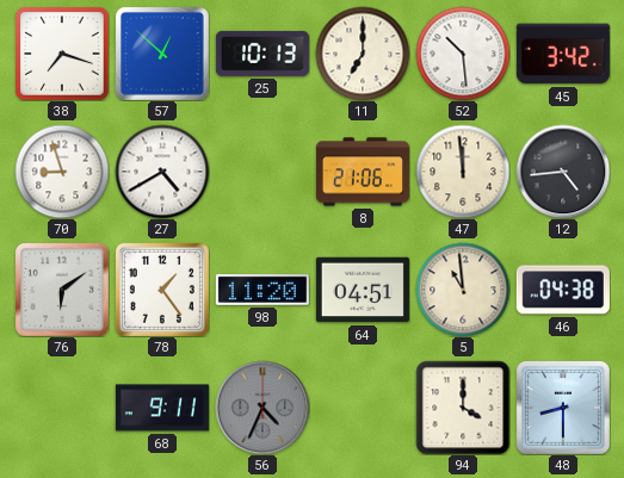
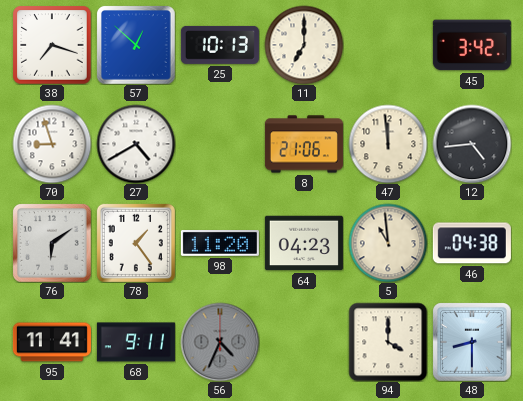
52: 10:29 -> none (463, 54)
64: 04:51 -> 04:23 (304, 243)
95: none -> 11:41 (52, 342)
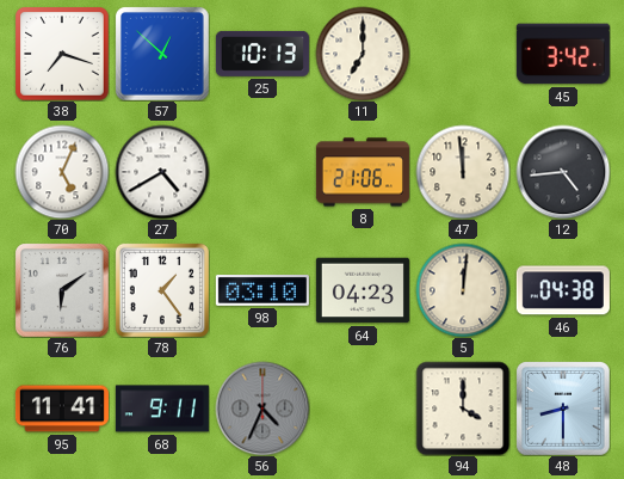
70: 8:57 -> 5:04 (62, 172)
98: 11:20 -> 03:10 (262, 291)
5: 10:59 -> 12:01 (463, 290)
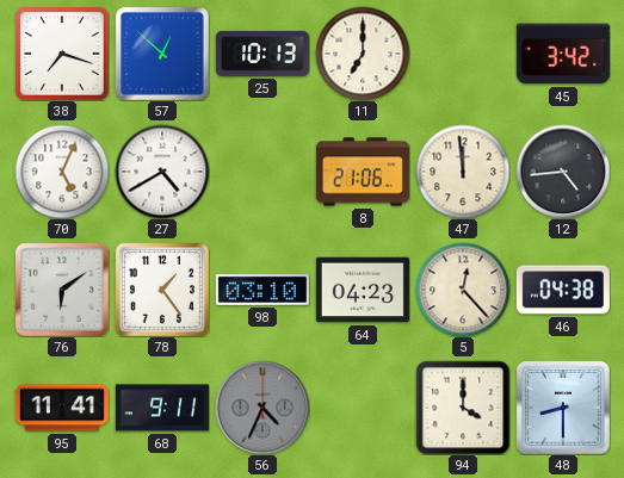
5: 12:01 -> 12:23 (463, 290)
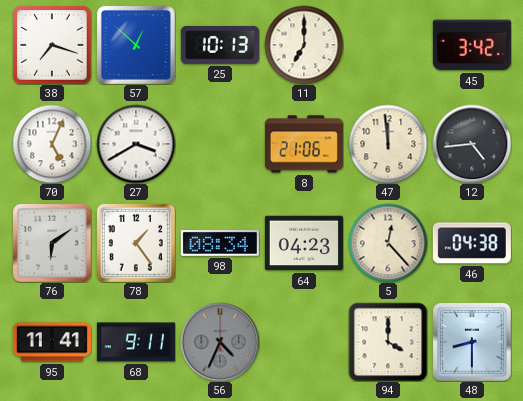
27: 4:40 -> 3:40 (136, 144)
98: 03:10 -> 08:34 (220, 244)
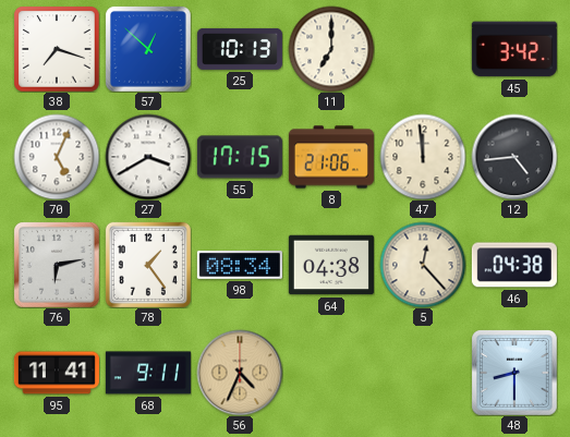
55: none -> 17:15 (240, 157)
76: 6:09 -> 6:13 (57, 265)
64: 04:23 -> 04:38 (331, 265)
56 dial: grey -> champagne (240, 373)
94: 4:00 -> none (388, 342)
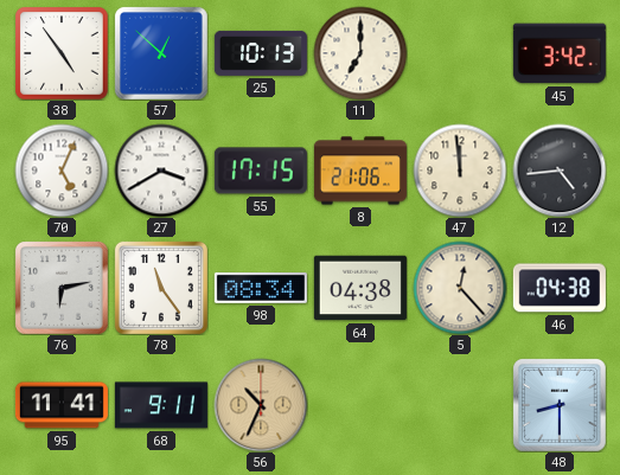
38: 7:18 -> 4:54 (62, 53)
78: 1:24 -> 11:24 (161, 288)
56: 4:34 -> 10:34 (261, 405)
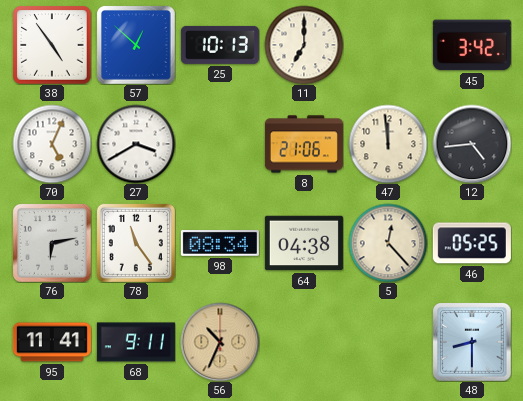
55: 17:15 -> none (261, 171)
46: 04:38 -> 05:25 (472, 243)
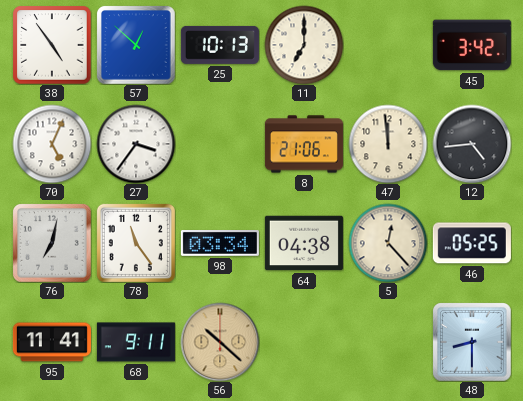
27: 3:40 -> 3:36 (136, 144)
76: 6:13 -> 7:02 (52, 243)
98: 08:34 -> 03:34 (220, 244)
56: 10:34 -> 10:22 (220, 342)
